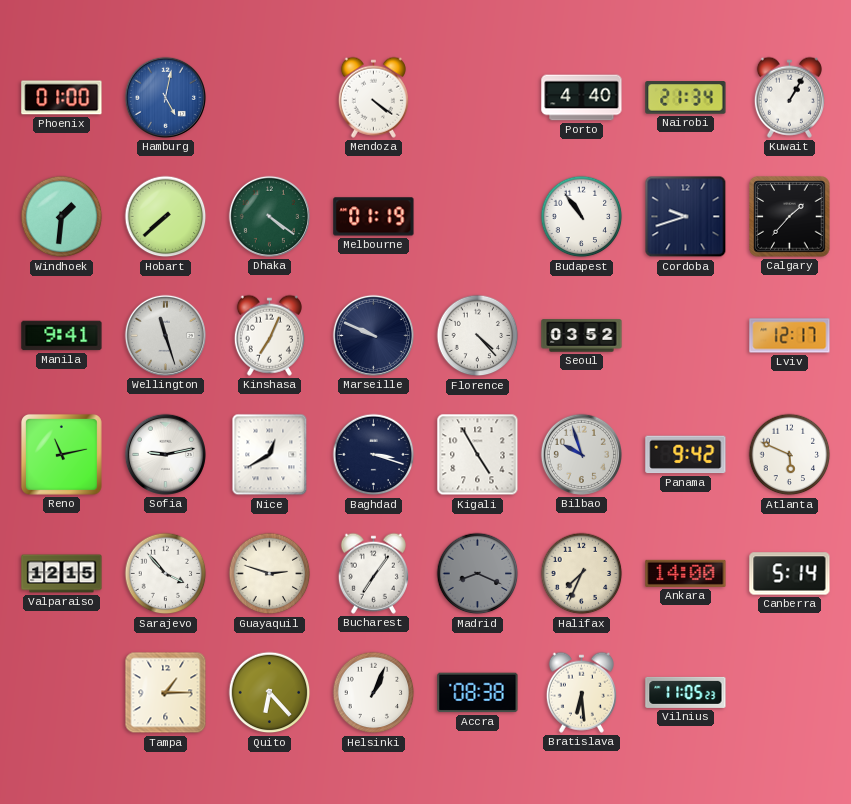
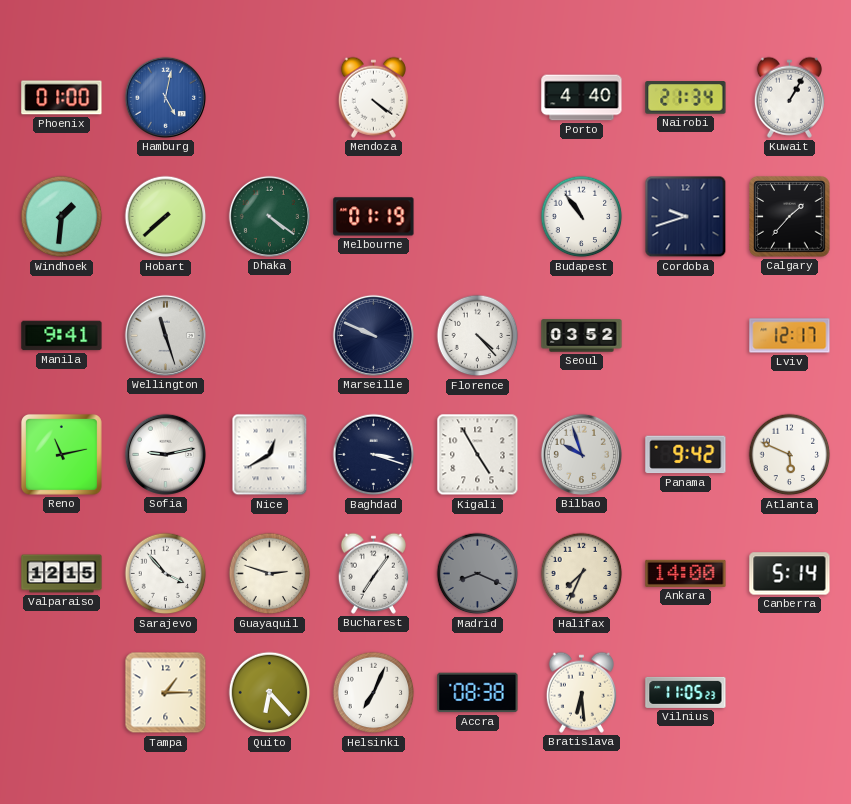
Kinshasa: 7:04 -> none (269, 335)
Helsinki: 1:04 -> 7:04 (374, 693)
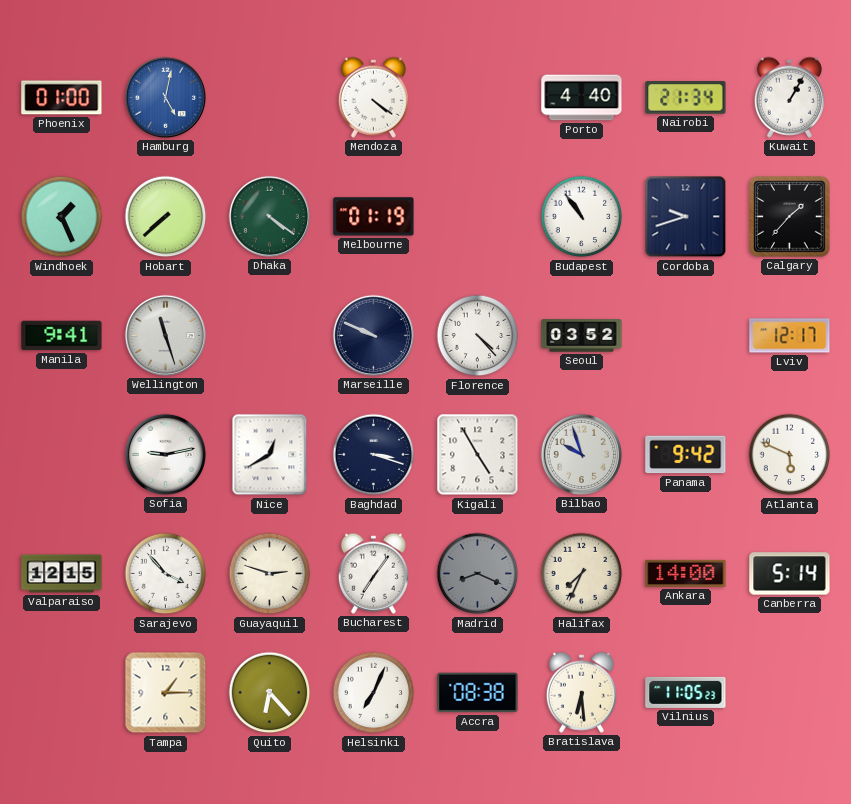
Windhoek: 1:31 -> 1:26 (62, 217)
Reno: 11:13 -> none (61, 454)
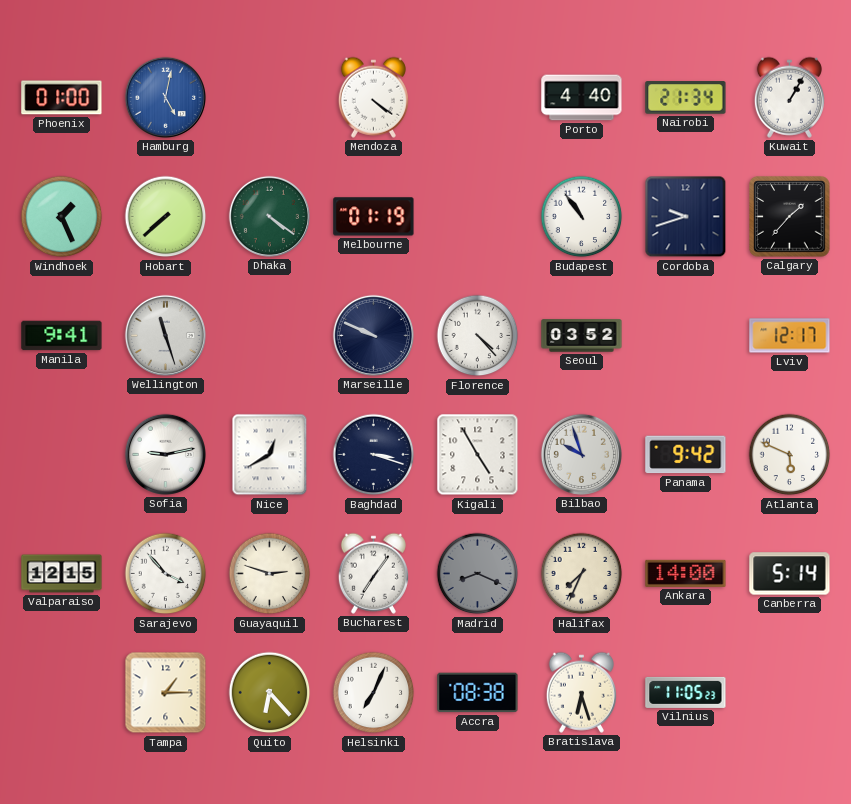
Bratislava: 6:29 -> 6:27 (581, 692)
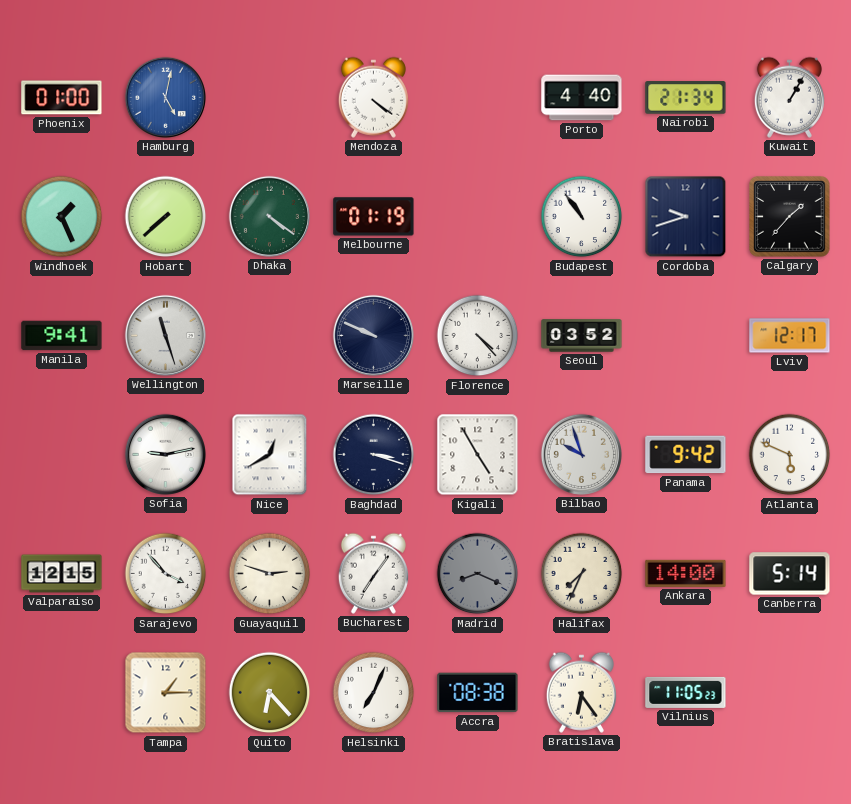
Bratislava: 6:27 -> 6:24 (581, 692)
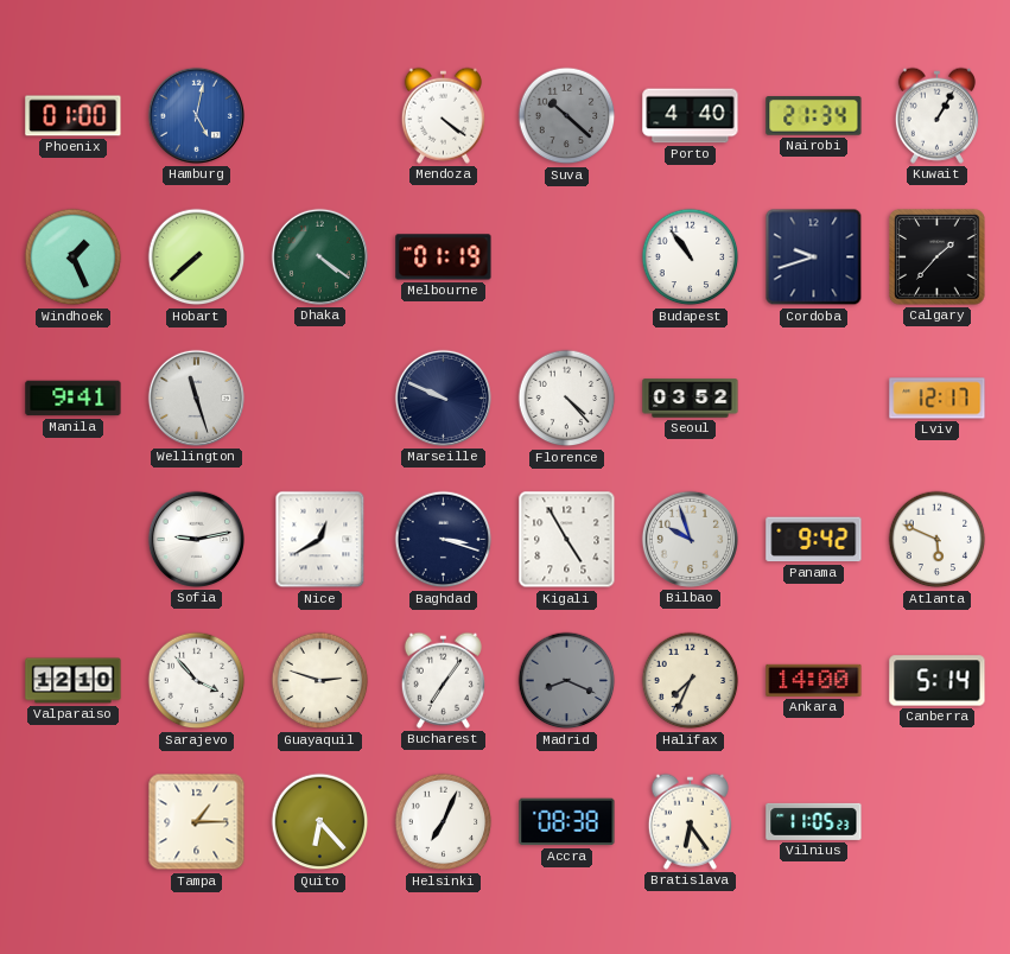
Suva: none -> 10:22 (567, 116)
Valparaiso: 12:15 -> 12:10 (74, 681)
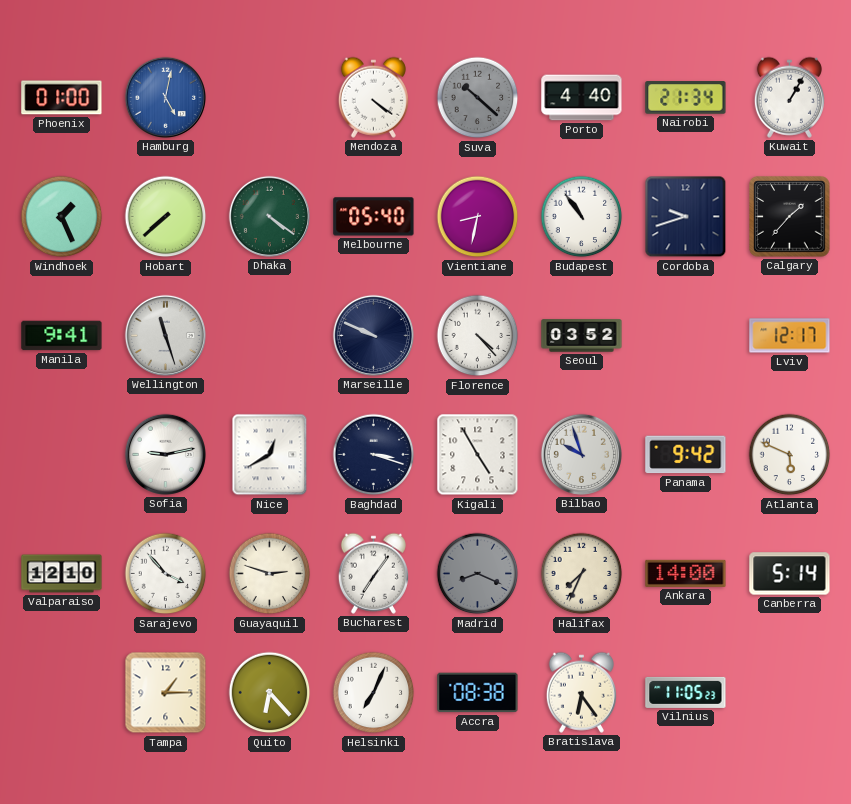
Melbourne: 01:19 -> 05:40 (374, 217)
Vientiane: none -> 8:32 (478, 217)
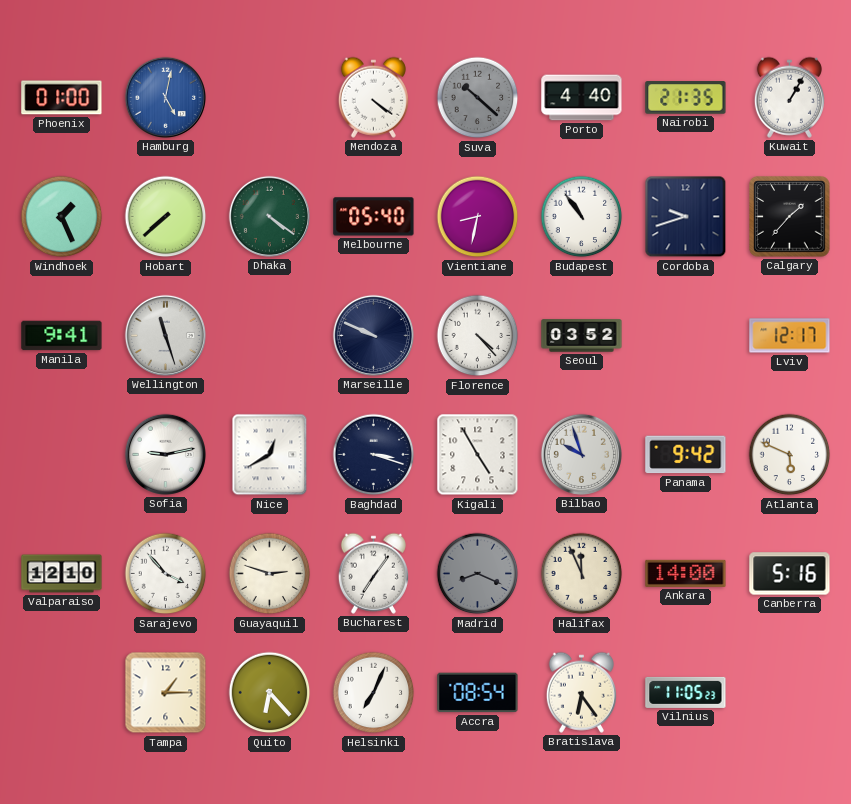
Nairobi: 21:34 -> 21:35 (686, 98)
Halifax: 7:34 -> 11:56 (582, 574)
Canberra: 5:14 -> 5:16 (790, 574)
Accra: 08:38 -> 08:54 (478, 693)
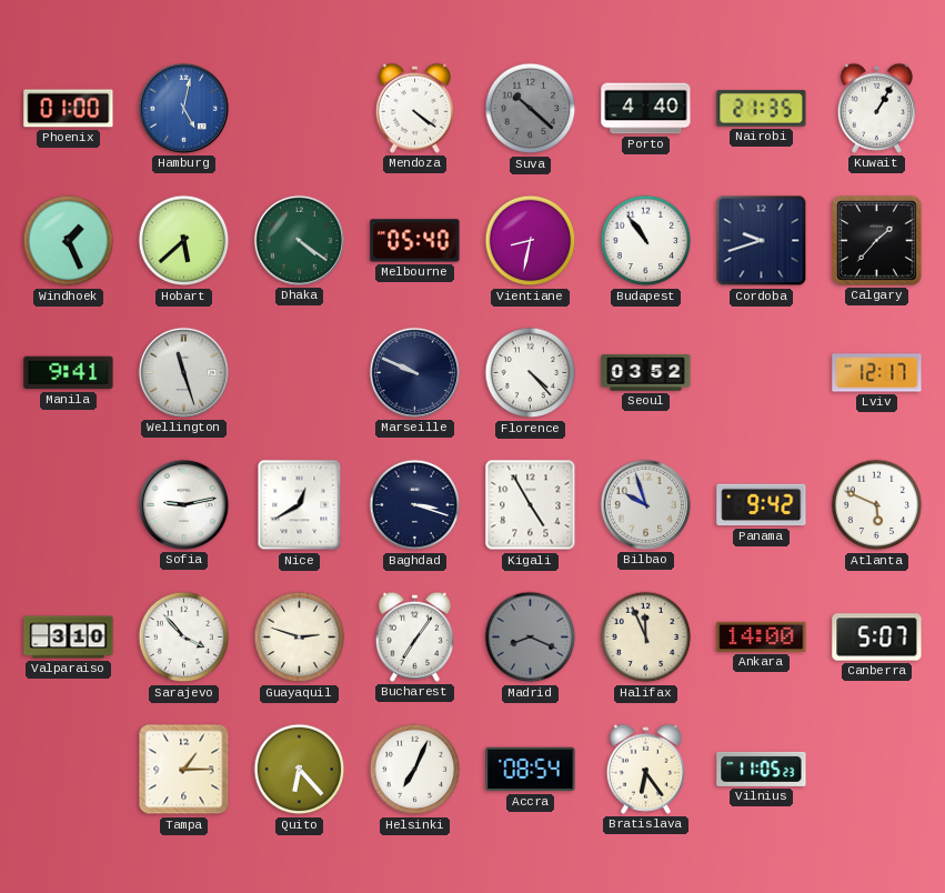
Hobart: 7:38 -> 5:38 (184, 241)
Valparaiso: 12:10 -> 3:10 (69, 638)
Canberra: 5:16 -> 5:07 (877, 638)
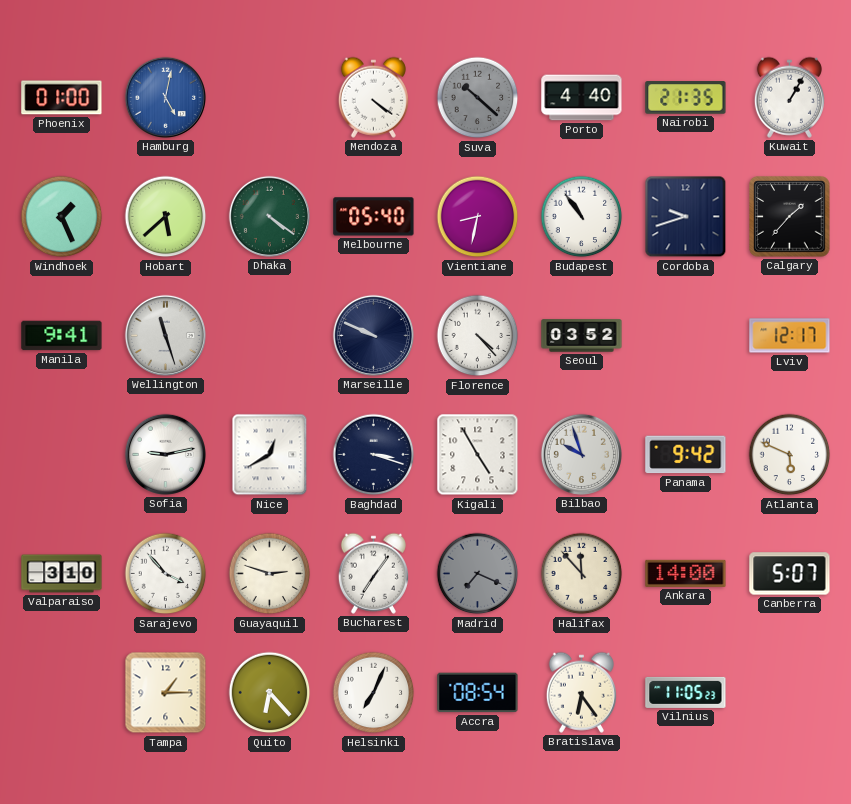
Madrid: 8:19 -> 7:19 (478, 574)
Halifax: 11:56 -> 11:53 (582, 574)
